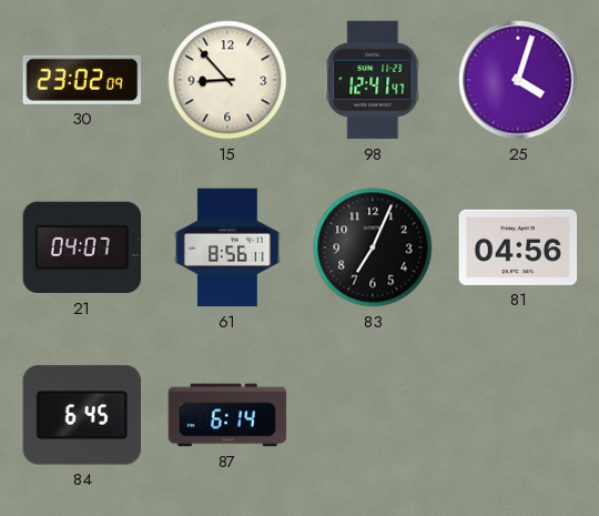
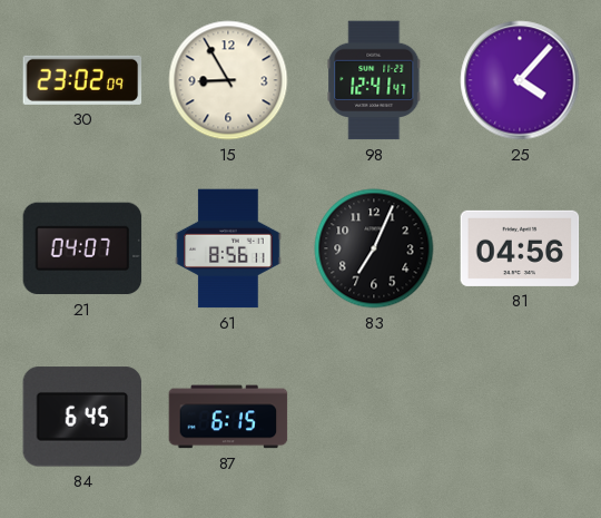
15: 8:53 -> 8:55 (228, 80)
25: 4:03 -> 4:07 (520, 80)
87: 6:14 -> 6:15 (228, 417)
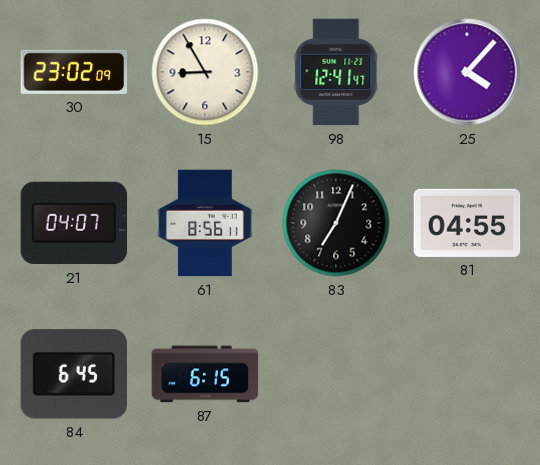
81: 04:56 -> 04:55 (467, 223)
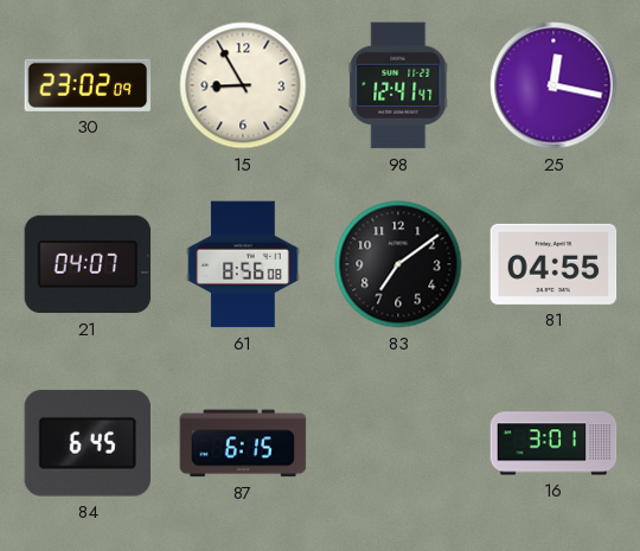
25: 4:07 -> 12:17 (553, 85)
61: 8:56:11 -> 8:56:08 (243, 264)
83: 7:04 -> 7:09 (398, 264)
16: none -> 3:01 (553, 443)
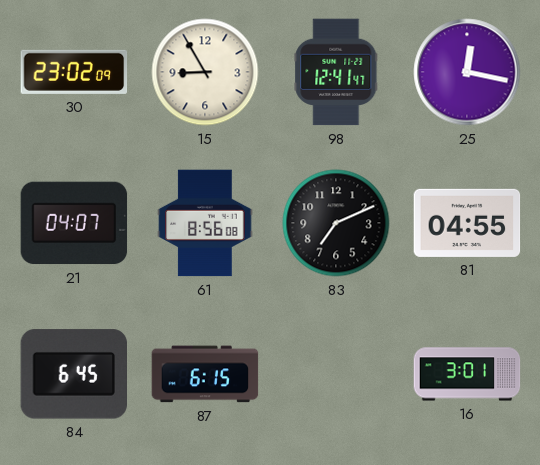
83: 7:09 -> 7:11 (336, 223)
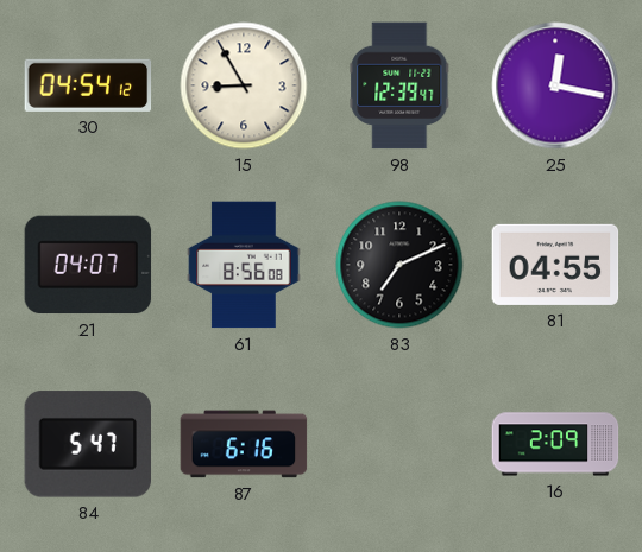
30: 23:02 -> 04:54 (88, 85)
98: 12:41 -> 12:39 (399, 85)
84: 6:45 -> 5:47 (88, 444)
87: 6:15 -> 6:16 (244, 444)
16: 3:01 -> 2:09 (555, 444)
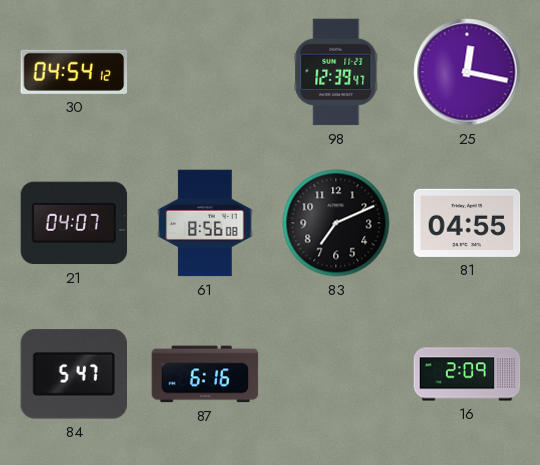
15: 8:55 -> none (244, 85)
